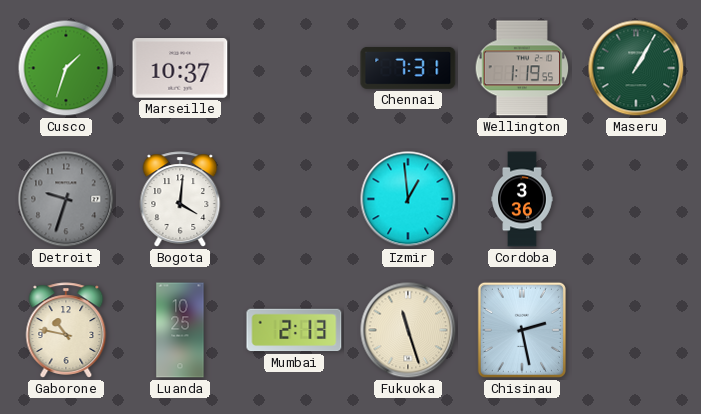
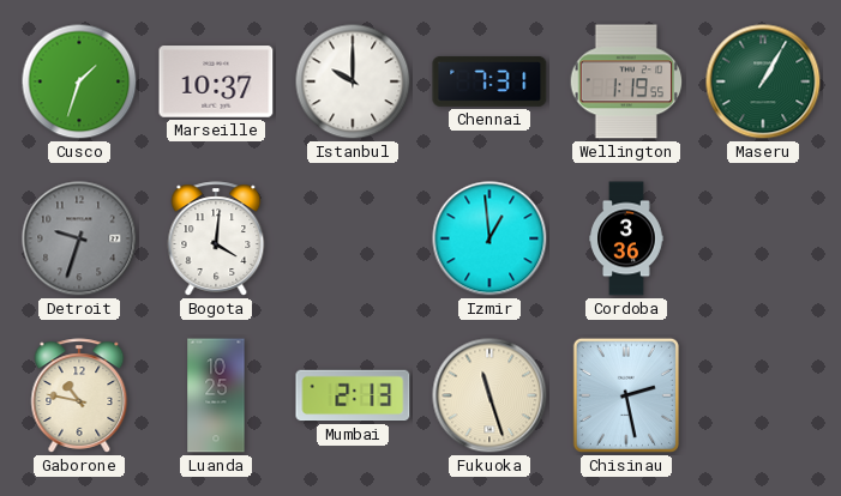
Istanbul: none -> 10:00 (353, 81)
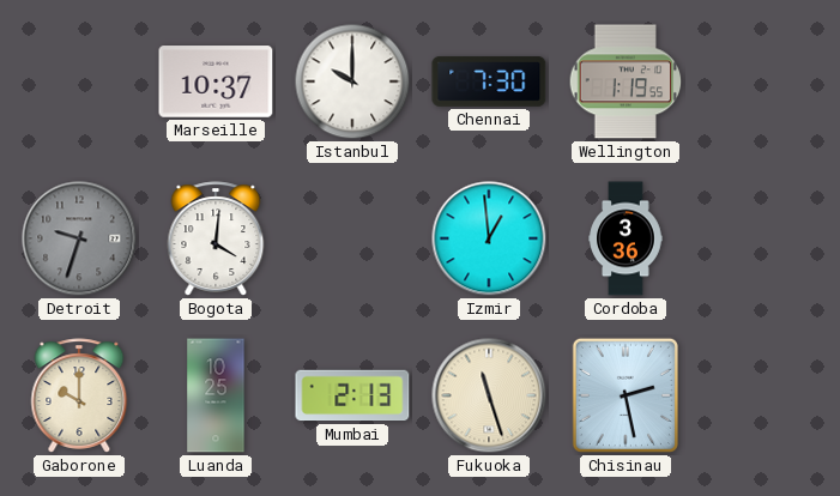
Cusco: 1:33 -> none (79, 81)
Chennai: 7:31 -> 7:30 (489, 81)
Maseru: 1:05 -> none (763, 81)
Gaborone: 10:47 -> 10:00 (79, 395)
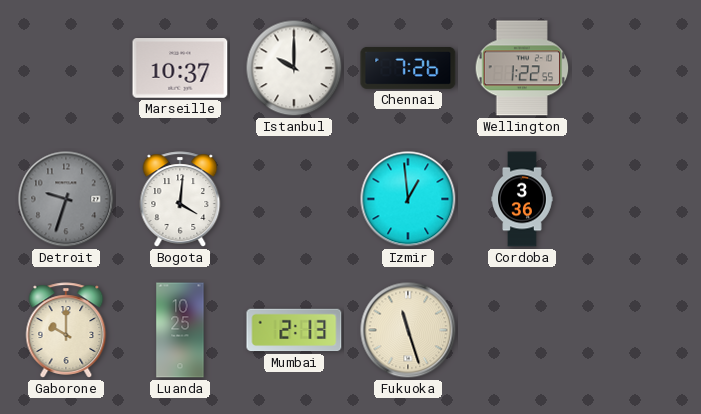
Chennai: 7:30 -> 7:26 (408, 68)
Wellington: 1:19 -> 1:22 (522, 68)
Chisinau: 2:28 -> none (626, 395)
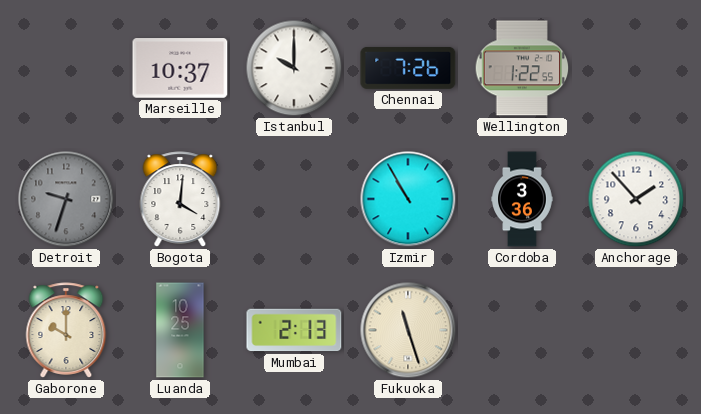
Izmir: 12:59 -> 10:55 (408, 199)
Anchorage: none -> 1:53 (636, 199)
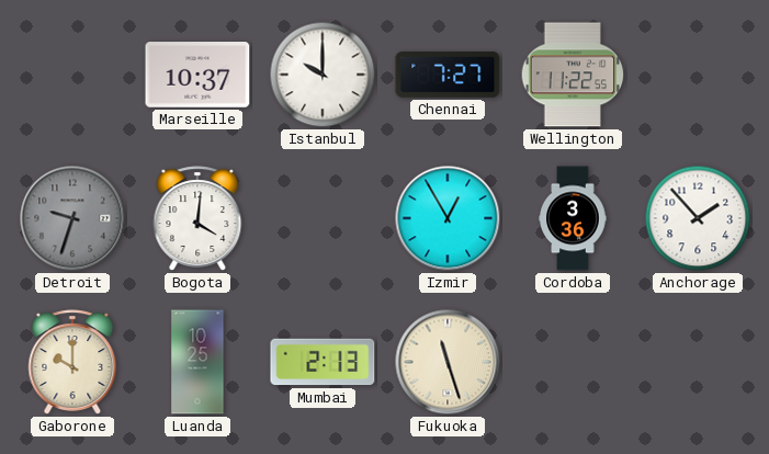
Chennai: 7:26 -> 7:27 (448, 75)
Wellington: 1:22 -> 11:22 (573, 75)
Izmir: 10:55 -> 12:55 (448, 218)
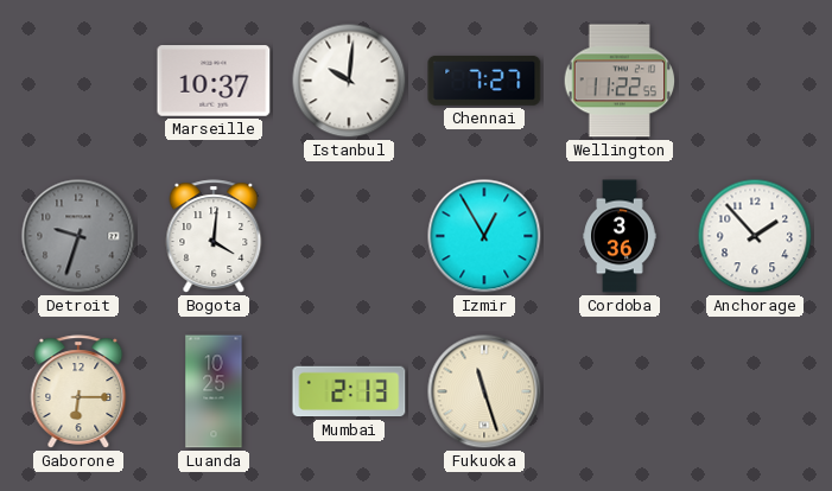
Istanbul: 10:00 -> 10:01 (349, 81)
Gaborone: 10:00 -> 6:15 (78, 391)
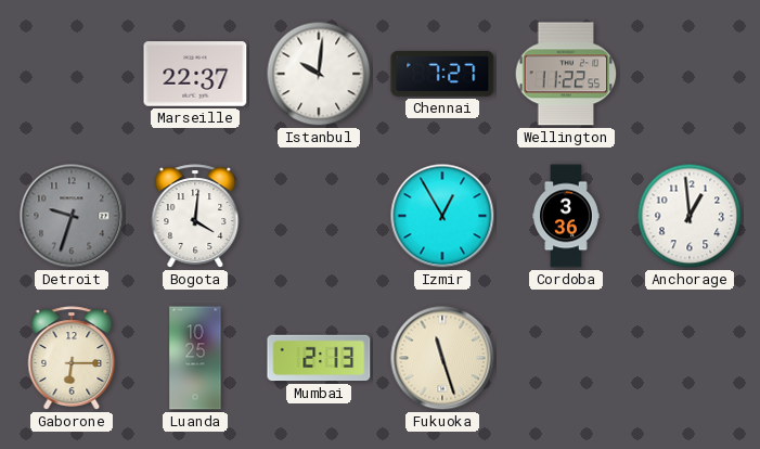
Marseille: 10:37 -> 22:37 (195, 74)
Anchorage: 1:53 -> 12:59 (690, 216)
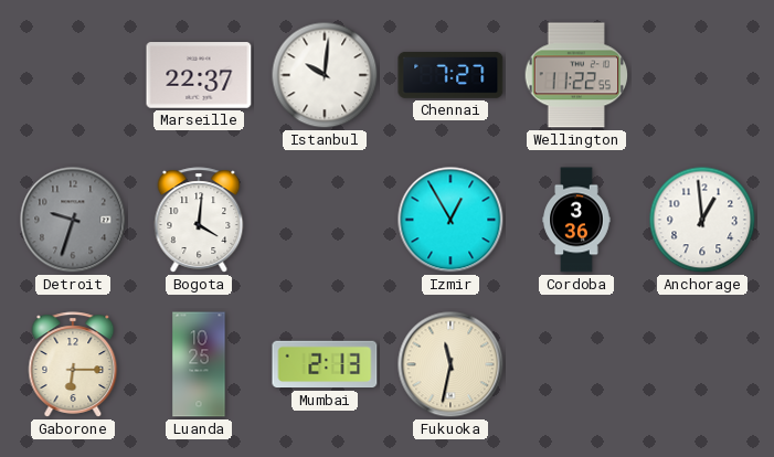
Fukuoka: 11:27 -> 11:32 (450, 364)
